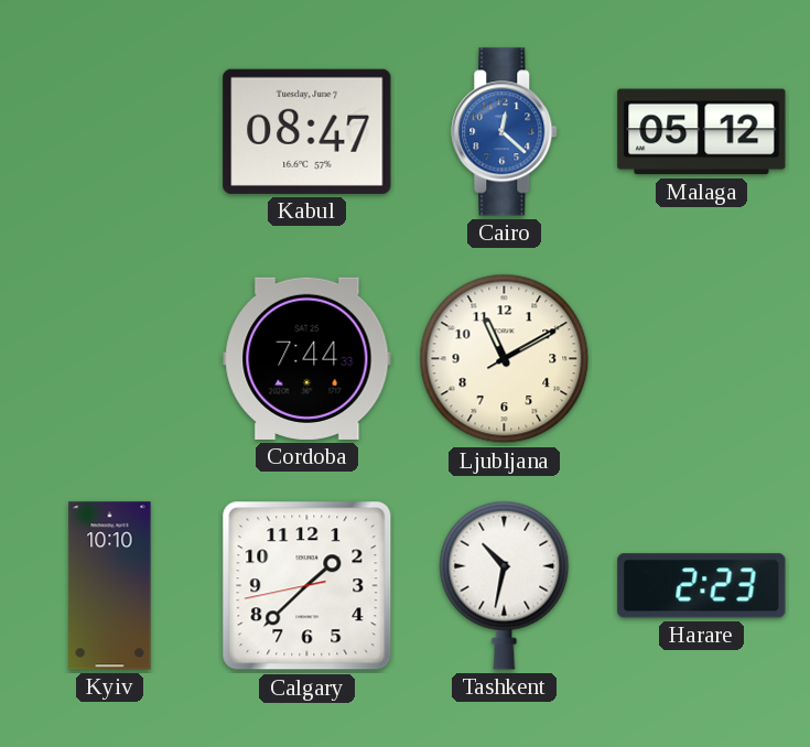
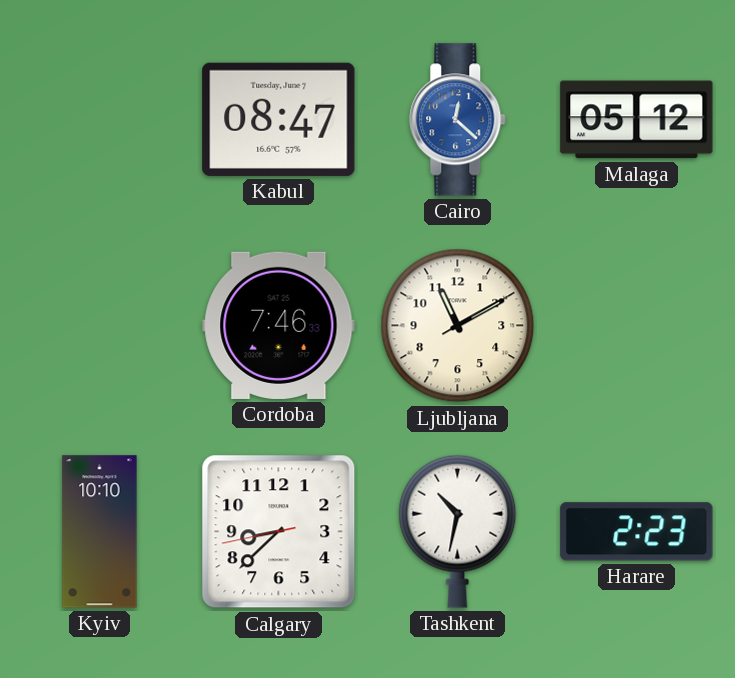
Cordoba: 7:44 -> 7:46 (279, 325)
Calgary: 1:37 -> 8:37 (279, 532)
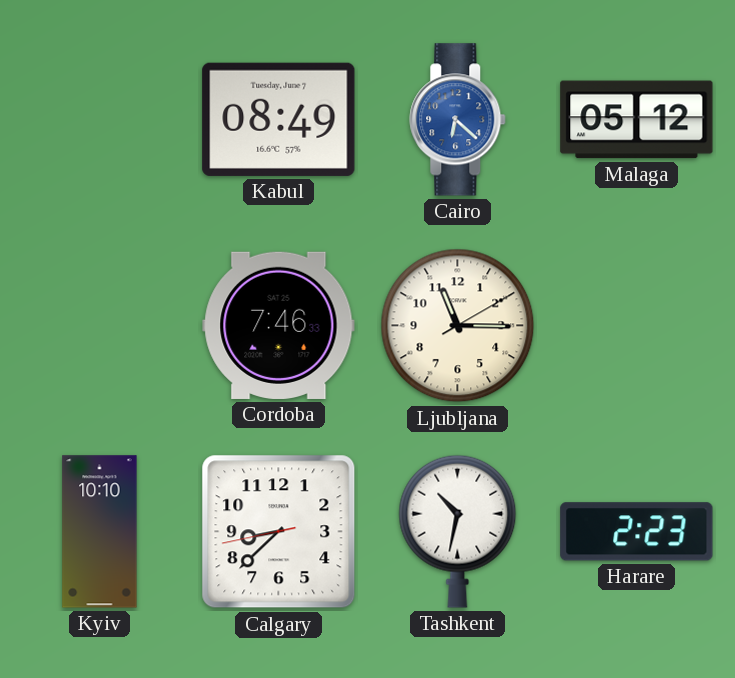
Kabul: 08:47 -> 08:49 (279, 119)
Cairo: 12:22 -> 6:22 (458, 120)
Ljubljana: 11:10 -> 11:15 (458, 326)
